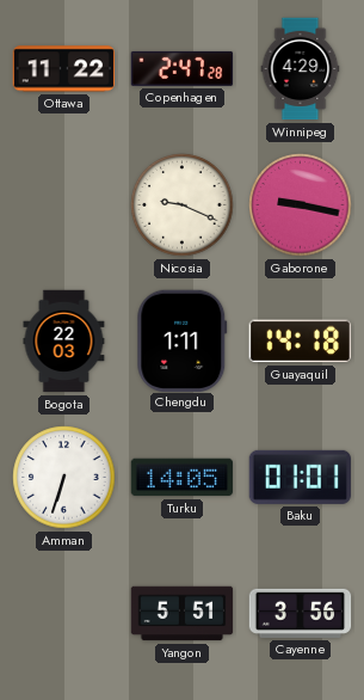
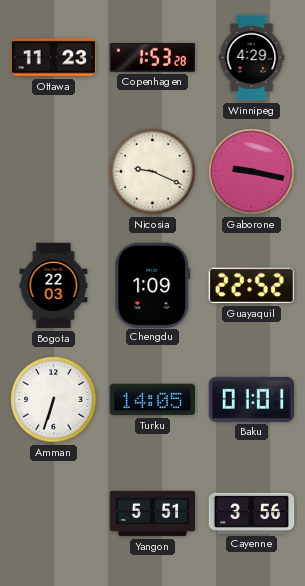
Ottawa: 11:22 -> 11:23 (54, 58)
Copenhagen: 2:47 -> 1:53 (153, 57)
Chengdu: 1:11 -> 1:09 (153, 285)
Guayaquil: 14:18 -> 22:52 (251, 286)
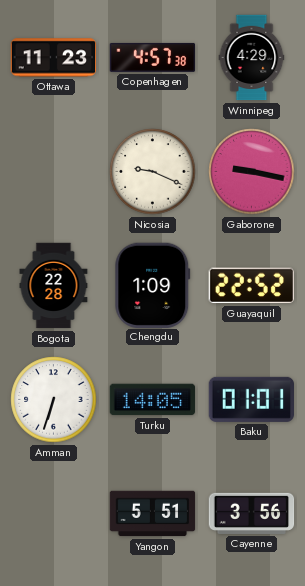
Copenhagen: 1:53 -> 4:57 (153, 57)
Bogota: 22:03 -> 22:28 (54, 286)
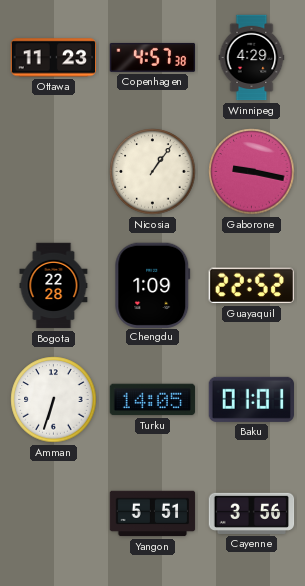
Nicosia: 9:19 -> 1:06 (153, 172)
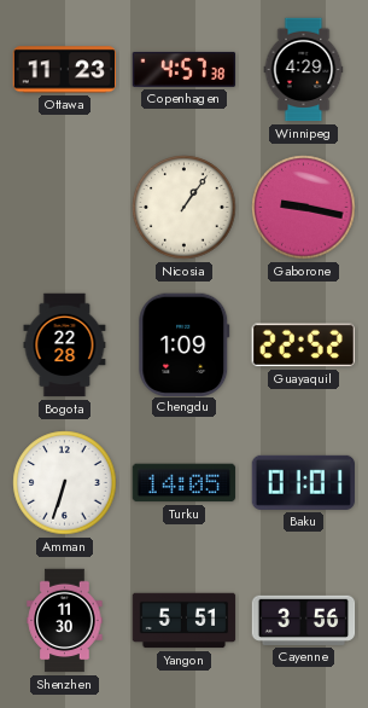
Shenzhen: none -> 11:30 (65, 621)
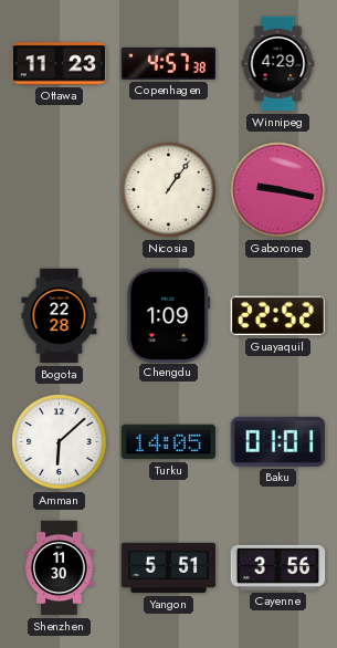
Amman: 6:33 -> 6:08 (60, 442)
